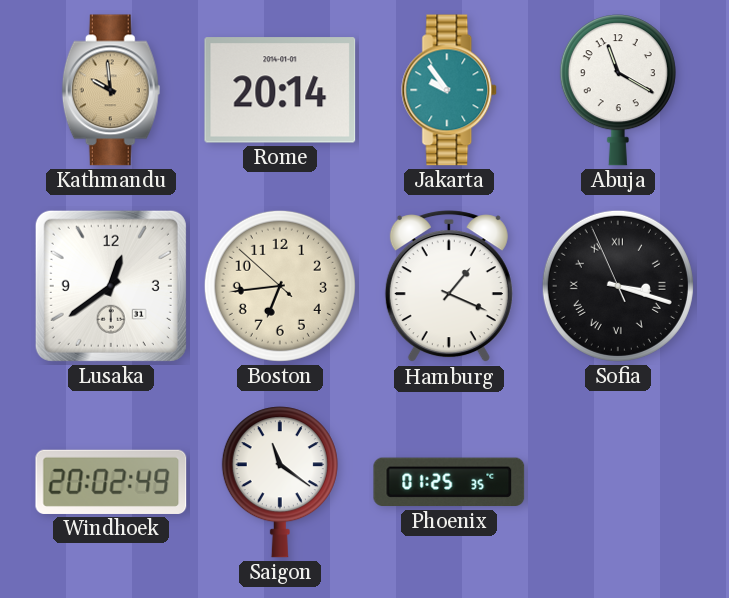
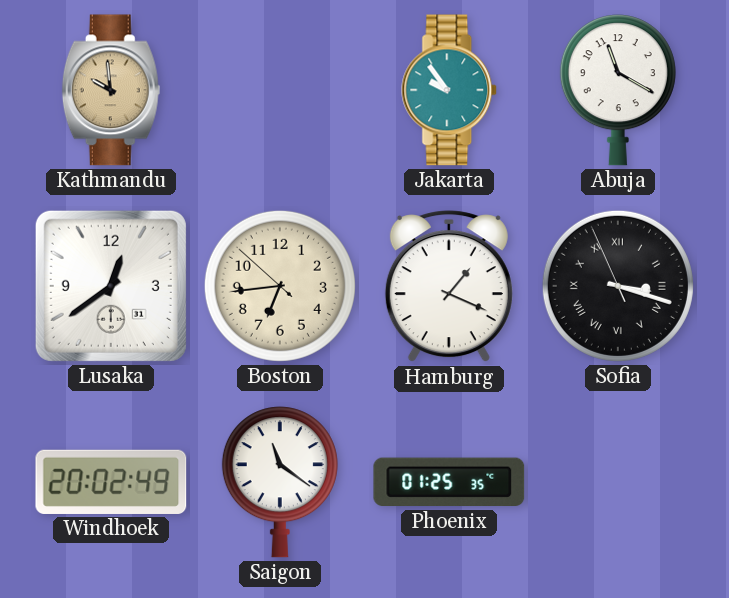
Rome: 20:14 -> none (280, 90)
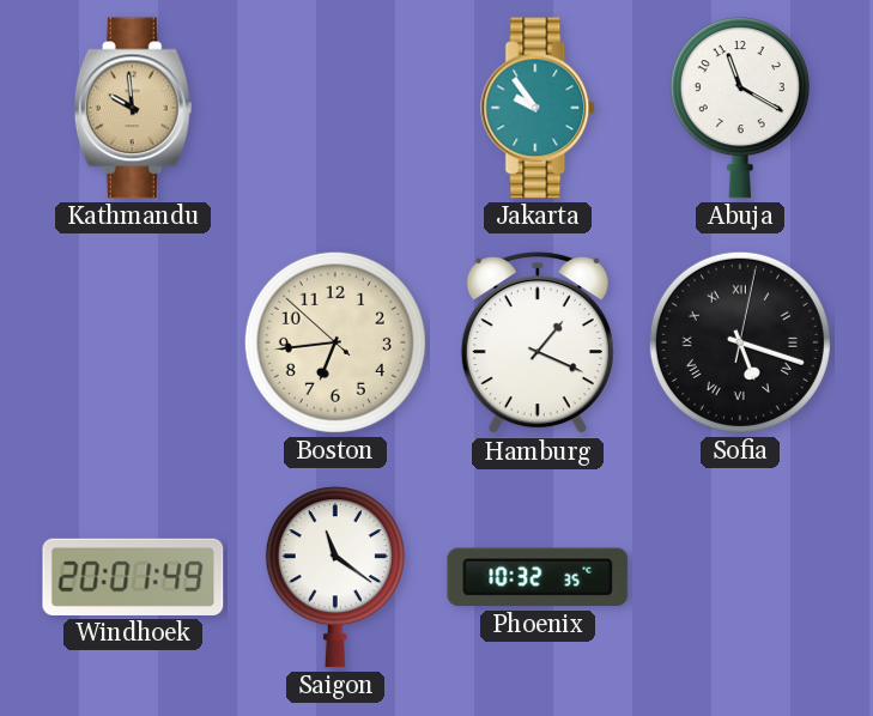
Lusaka: 12:39 -> none (111, 286)
Sofia: 3:17 -> 5:18 (740, 342)
Windhoek: 20:02 -> 20:01 (133, 577)
Phoenix: 01:25 -> 10:32 (538, 577)
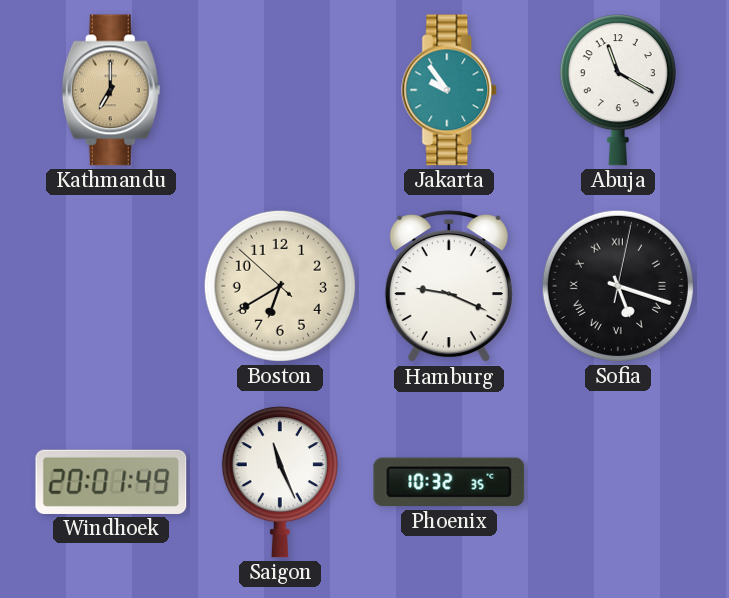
Kathmandu: 9:59 -> 7:00 (111, 90)
Boston: 6:43 -> 6:39 (280, 286)
Hamburg: 1:19 -> 9:19 (449, 287)
Saigon: 11:21 -> 11:26 (280, 482)
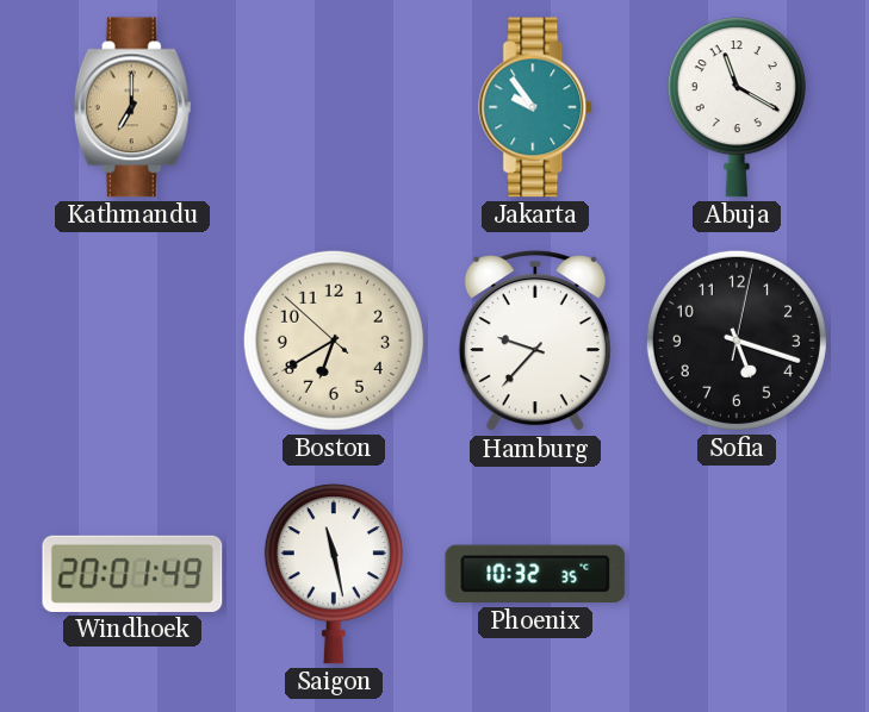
Hamburg: 9:19 -> 9:37 (535, 342)
Sofia numerals: Roman -> Arabic (737, 341)
Saigon: 11:26 -> 11:28 (334, 574)
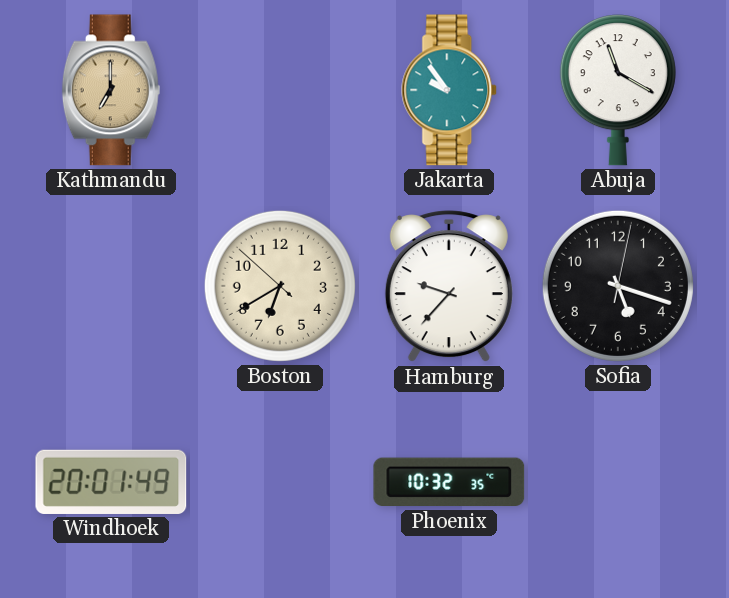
Saigon: 11:28 -> none (334, 574)
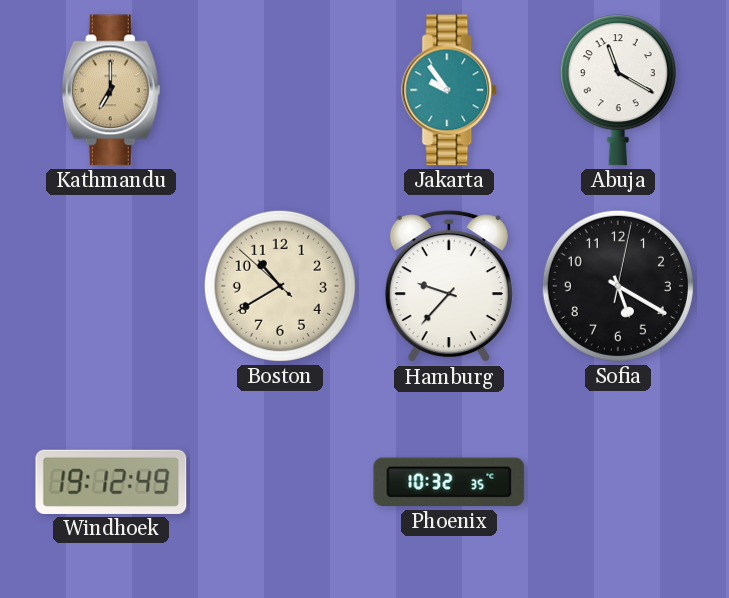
Boston: 6:39 -> 10:39 (280, 286)
Sofia: 5:18 -> 5:20 (618, 286)
Windhoek: 20:01 -> 19:12 (111, 482)
